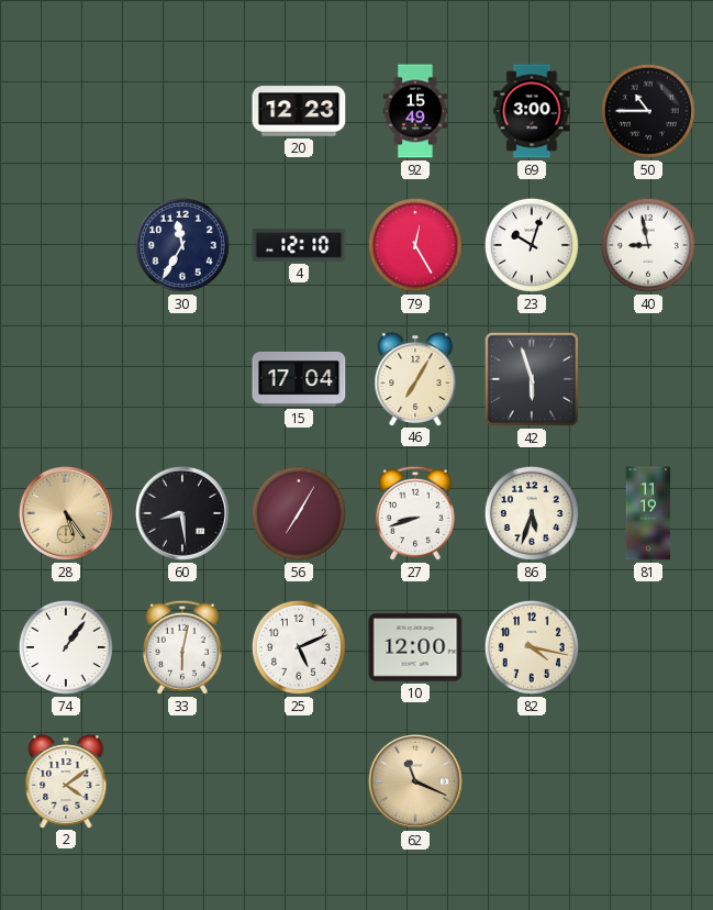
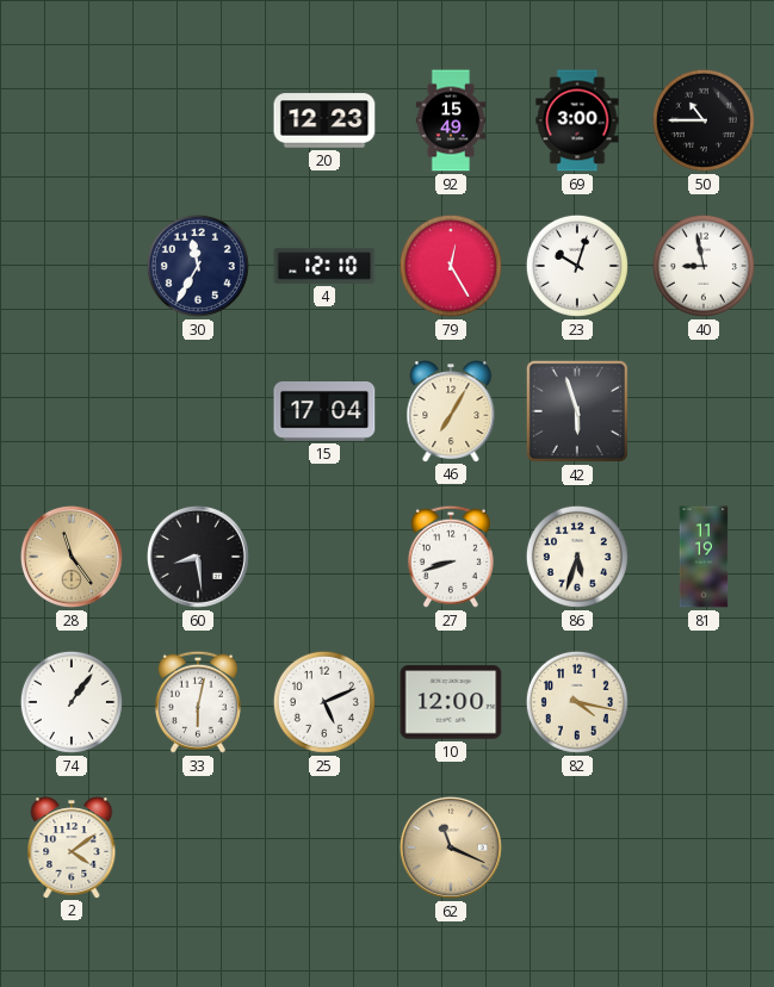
28: 5:24 -> 11:24 (72, 557)
56: 7:05 -> none (299, 513)
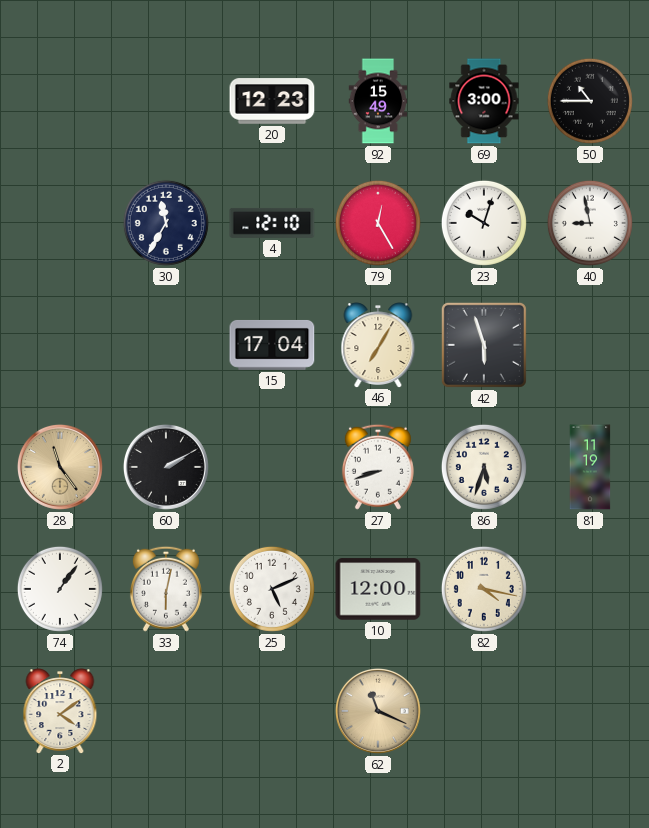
60: 8:29 -> 2:10 (166, 467)
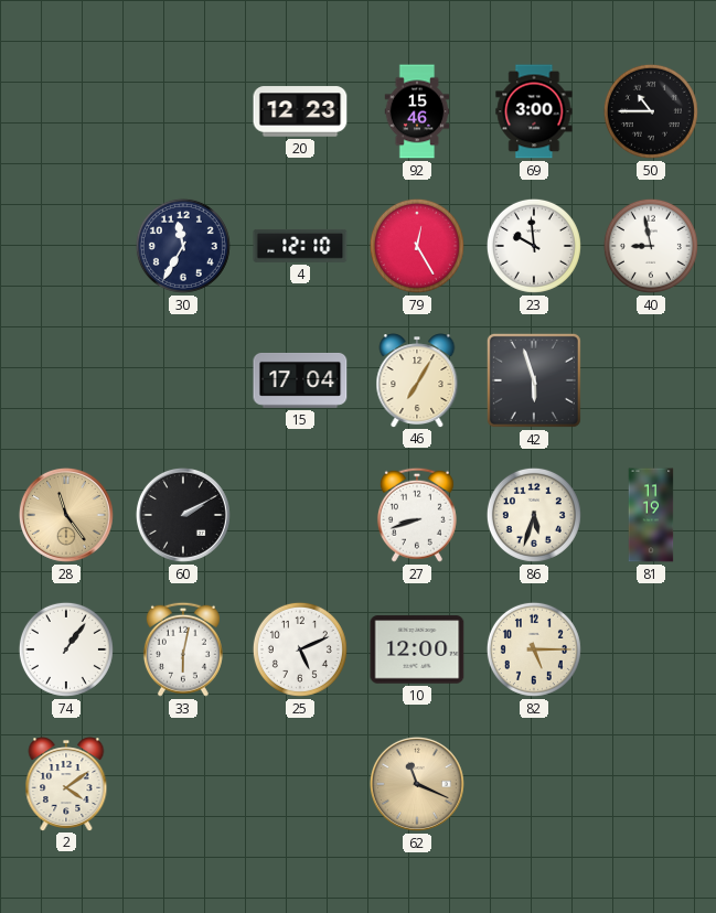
92: 15:49 -> 15:46 (417, 111)
23: 10:03 -> 9:59 (534, 246)
82: 4:17 -> 5:15 (534, 649)
